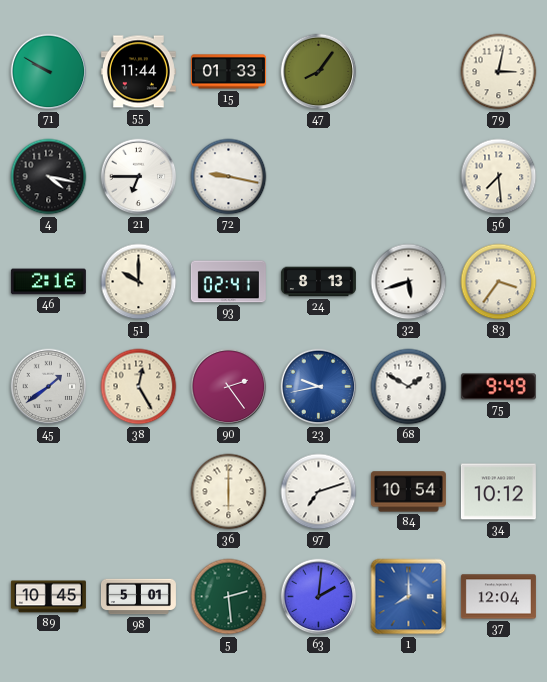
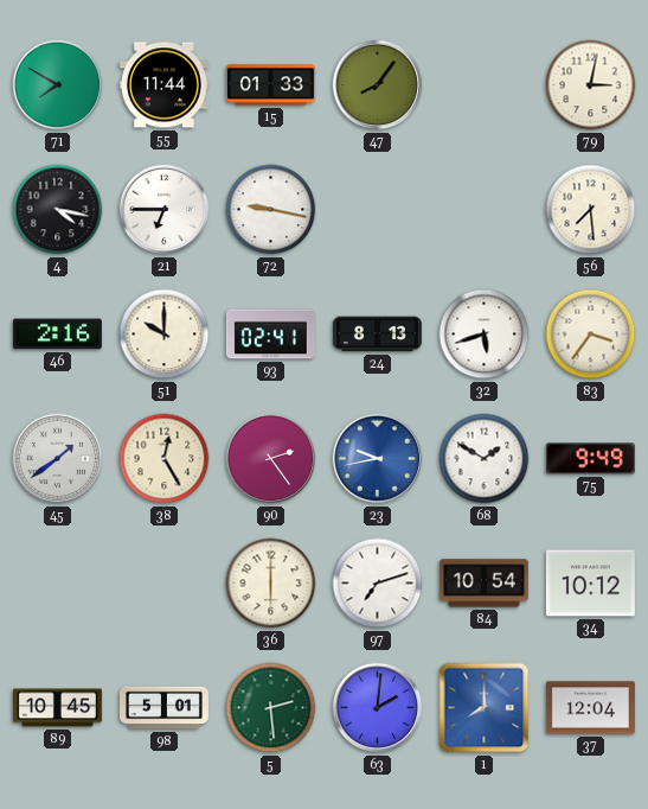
71: 9:50 -> 7:50 (58, 85)
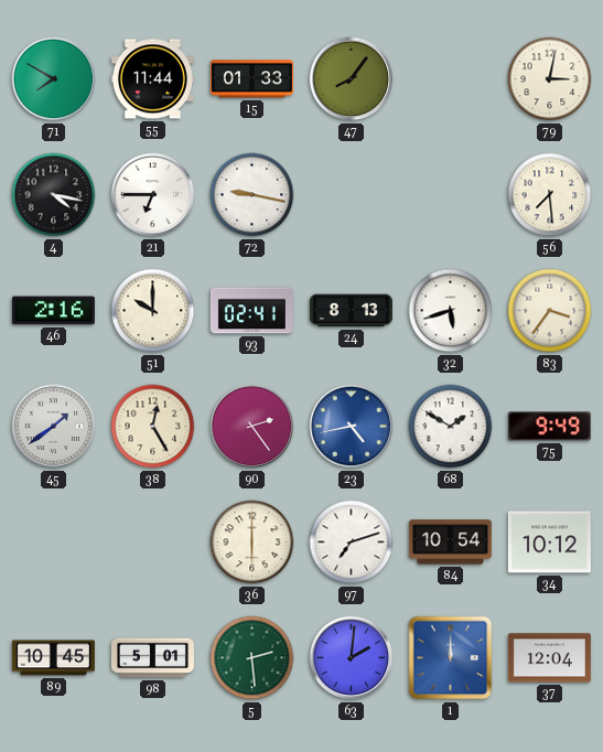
23: 9:43 -> 4:43 (352, 427)
1: 8:00 -> 12:00 (451, 658)
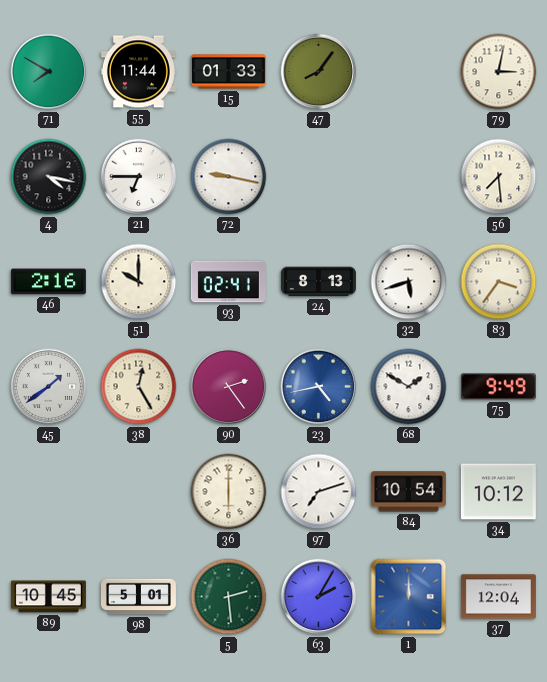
63: 2:01 -> 2:05 (319, 597)
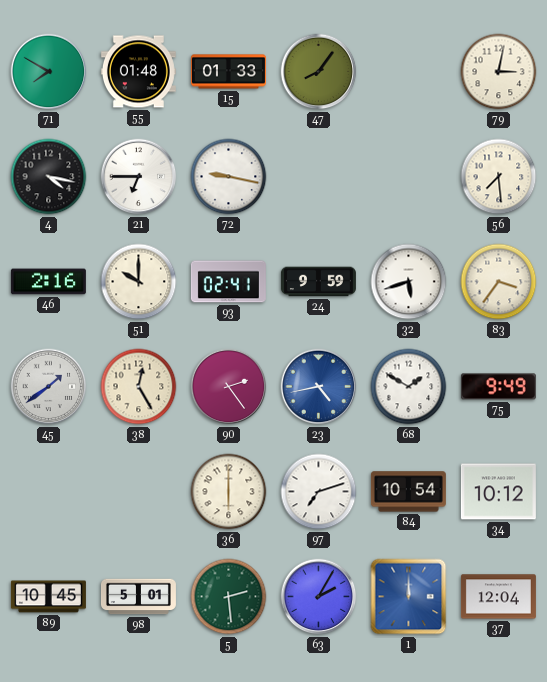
55: 11:44 -> 01:48 (138, 72)
24: 8:13 -> 9:59 (318, 282)
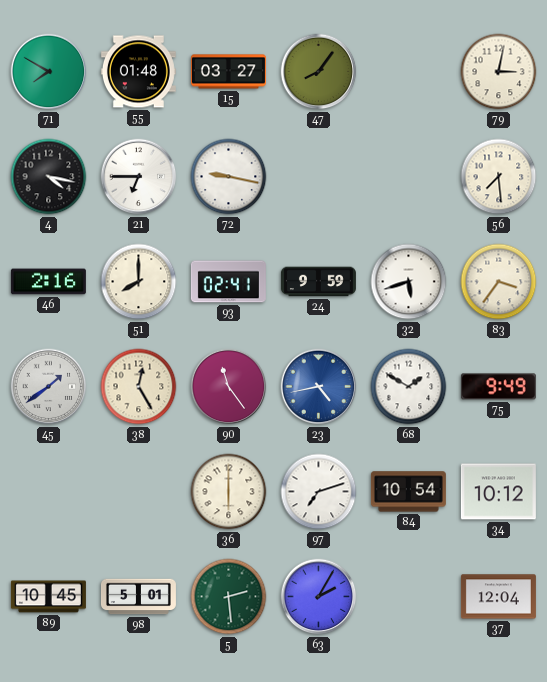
15: 01:33 -> 03:27 (228, 72)
51: 10:00 -> 8:00 (139, 282)
90: 2:24 -> 11:24 (229, 387)
1: 12:00 -> none (409, 597)
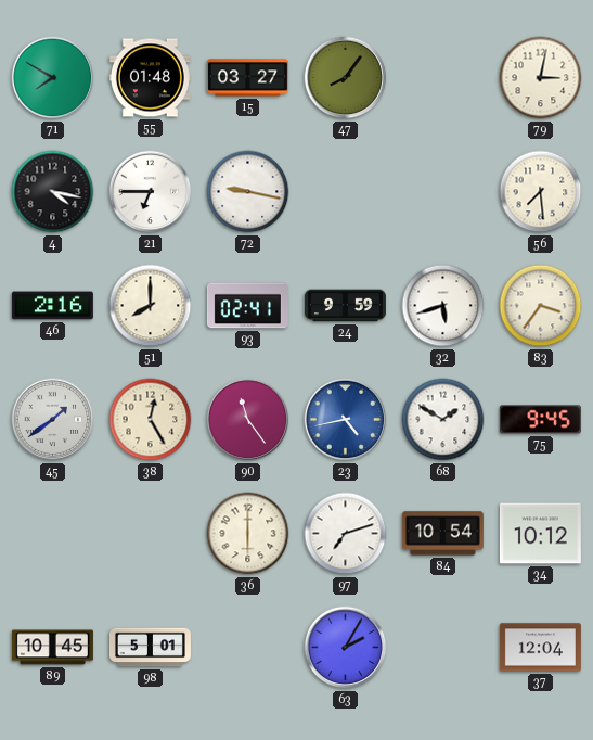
75: 9:49 -> 9:45 (540, 420)
5: 2:29 -> none (229, 597)
